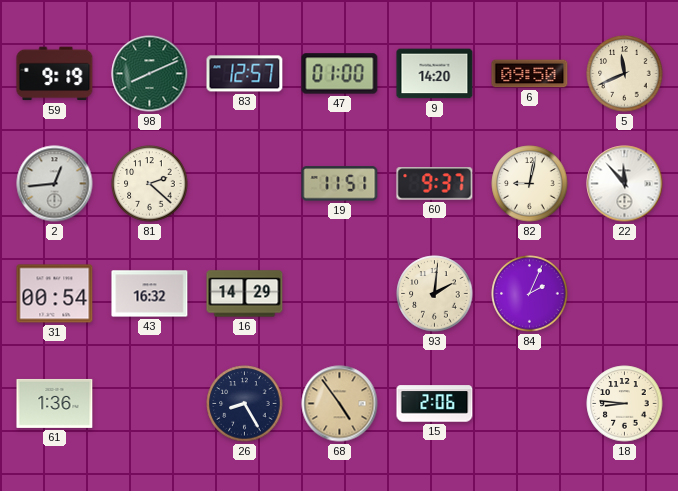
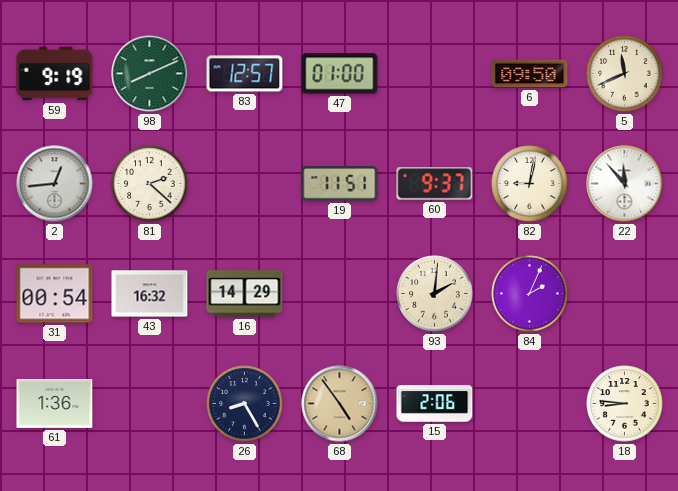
9: 14:20 -> none (435, 74)
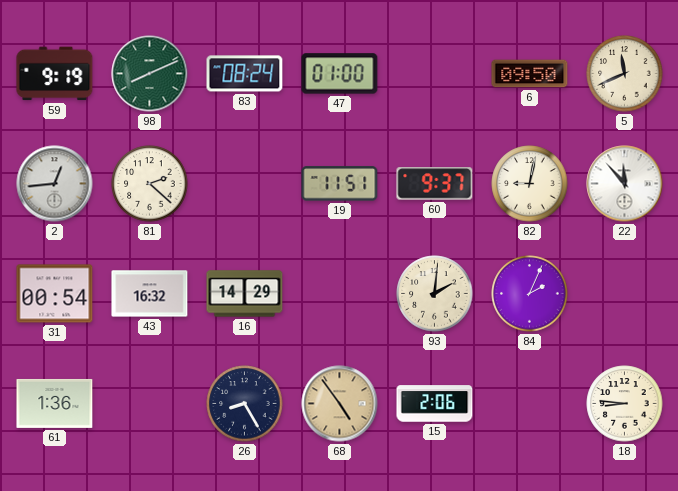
83: 12:57 -> 08:24 (245, 74)
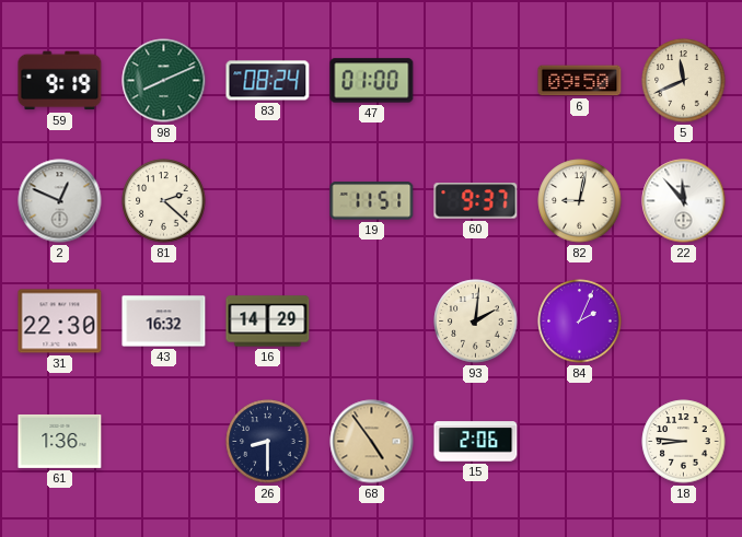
2: 12:44 -> 12:49 (60, 201)
31: 00:54 -> 22:30 (60, 322)
26: 8:25 -> 8:30 (268, 442)
